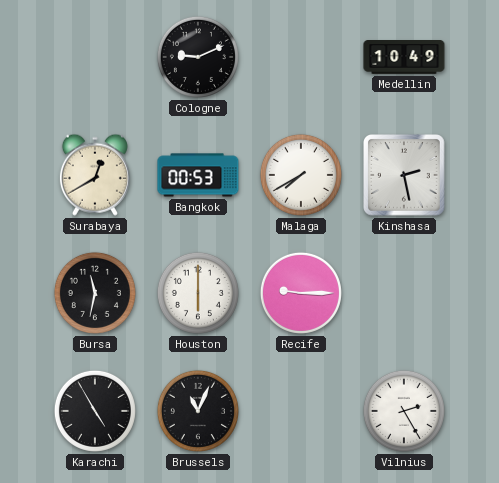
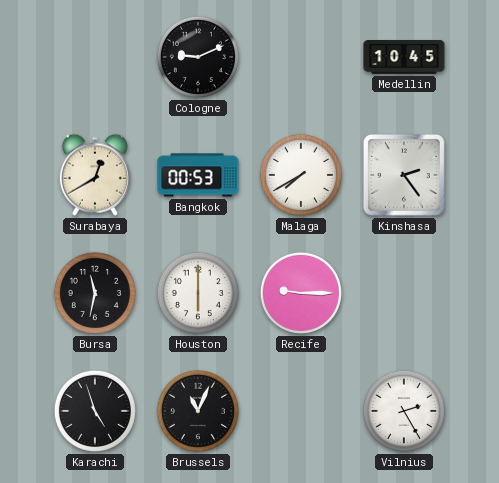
Medellin: 10:49 -> 10:45 (404, 57)
Kinshasa: 2:28 -> 2:24 (405, 176)
Karachi: 4:55 -> 4:57 (95, 411)
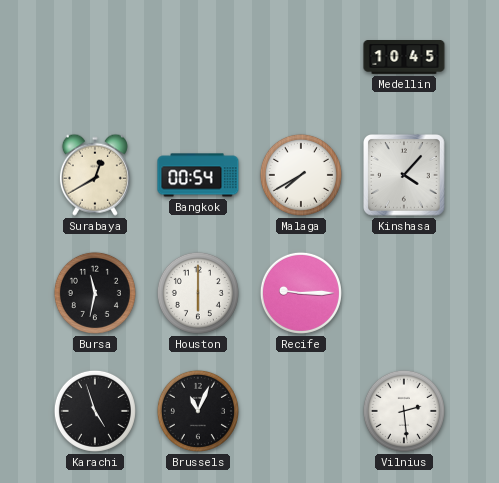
Cologne: 9:11 -> none (198, 57)
Bangkok: 00:53 -> 00:54 (198, 175)
Kinshasa: 2:24 -> 4:07 (405, 176)
Vilnius: 2:25 -> 2:29 (404, 411)
